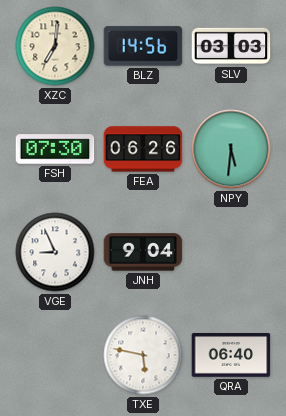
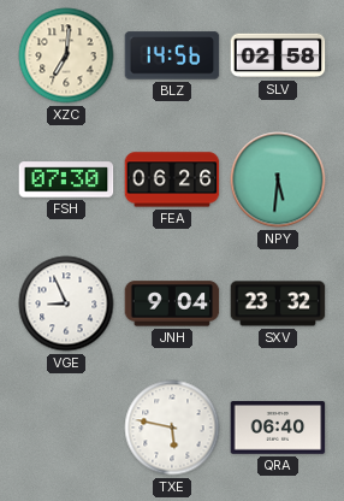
SLV: 03:03 -> 02:58 (278, 55)
SXV: none -> 23:32 (278, 303)
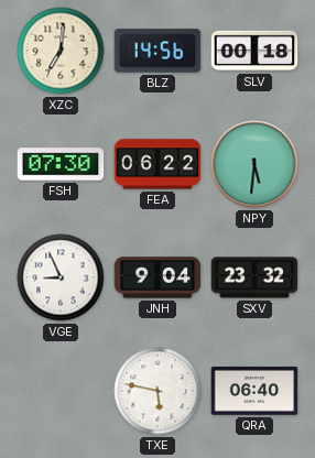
SLV: 02:58 -> 00:18 (254, 51)
FEA: 06:26 -> 06:22 (157, 164)
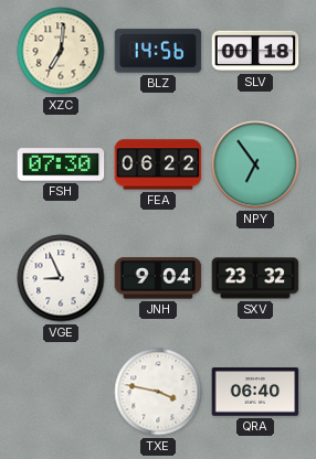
NPY: 5:31 -> 6:54 (255, 164)
TXE: 5:47 -> 3:47 (158, 392)
